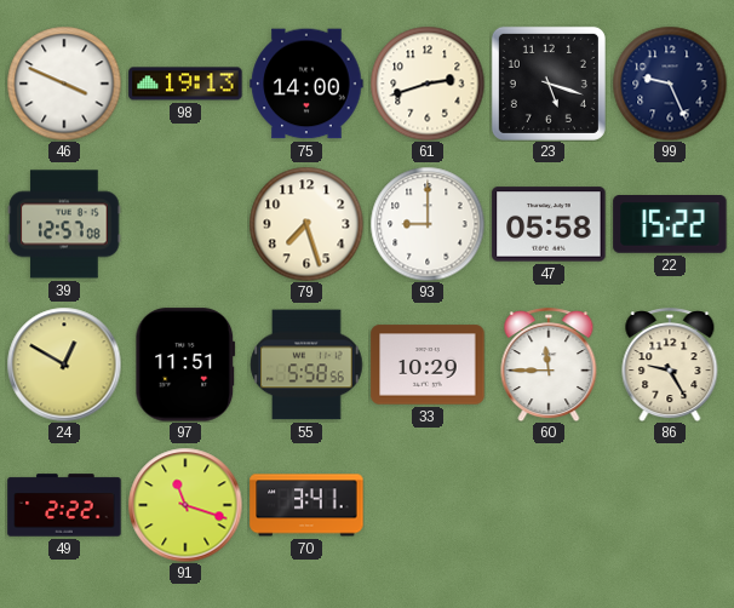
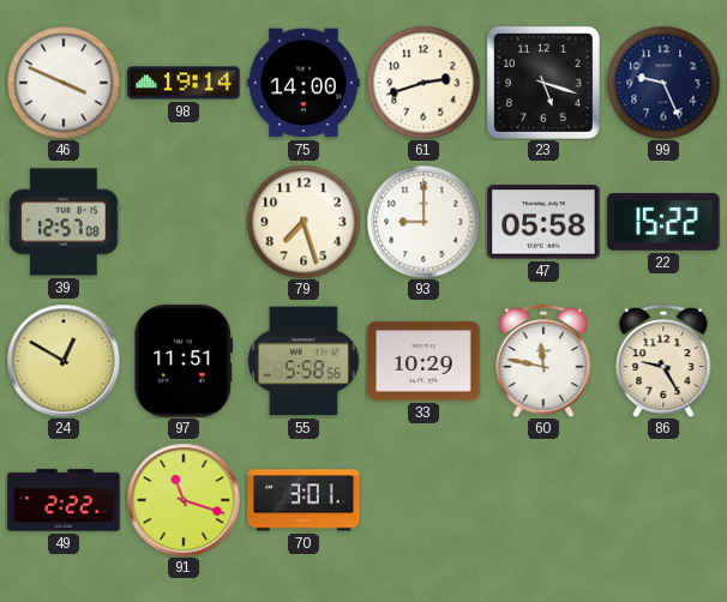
98: 19:13 -> 19:14 (184, 83)
60: 11:45 -> 11:47 (543, 362)
70: 3:41 -> 3:01 (304, 500)
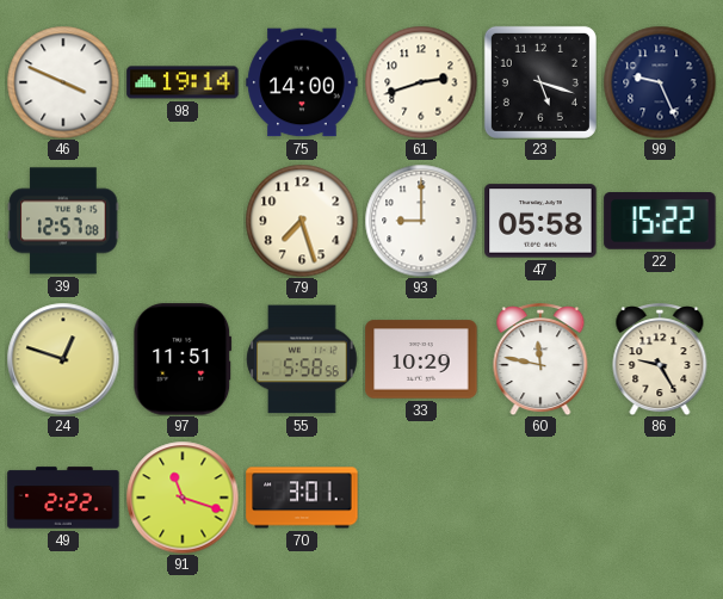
24: 12:50 -> 12:48 (63, 359)
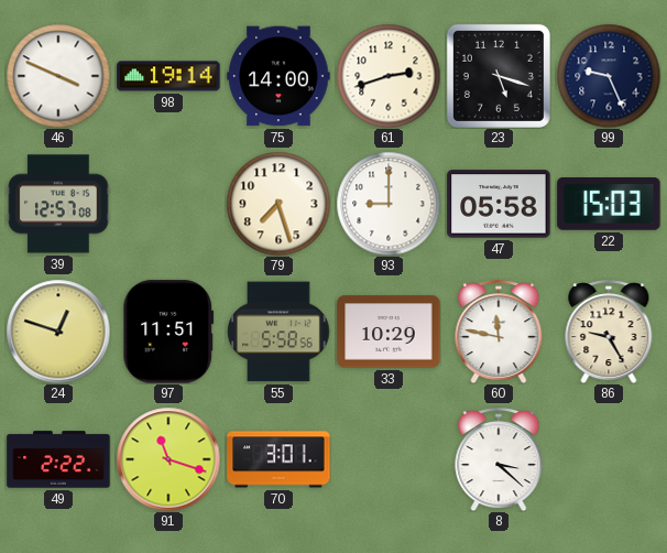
22: 15:22 -> 15:03 (609, 205)
8: none -> 3:22 (499, 460)
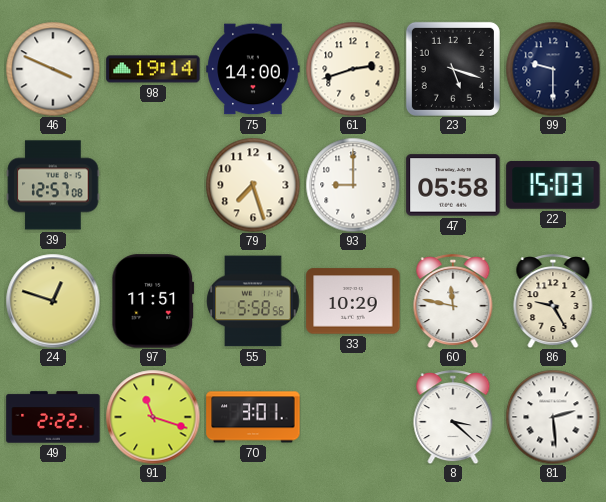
99: 9:26 -> 9:30 (553, 69)
81: none -> 2:29 (553, 417)
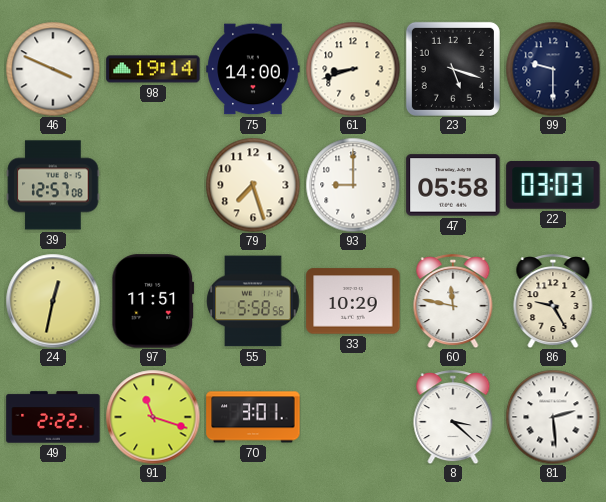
61: 2:42 -> 8:42 (353, 69)
22: 15:03 -> 03:03 (553, 186)
24: 12:48 -> 12:32 (53, 301)
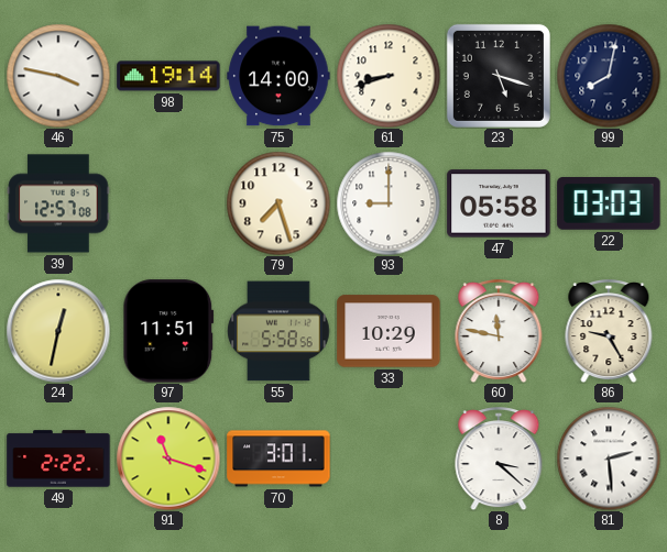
46: 3:49 -> 3:47 (58, 76)
99: 9:30 -> 8:02 (609, 76)
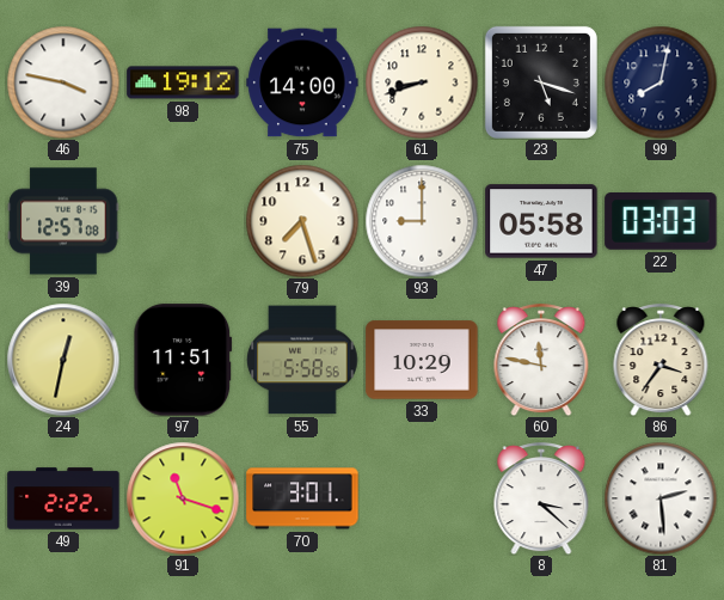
98: 19:14 -> 19:12 (183, 82)
86: 9:25 -> 3:36 (661, 361)
